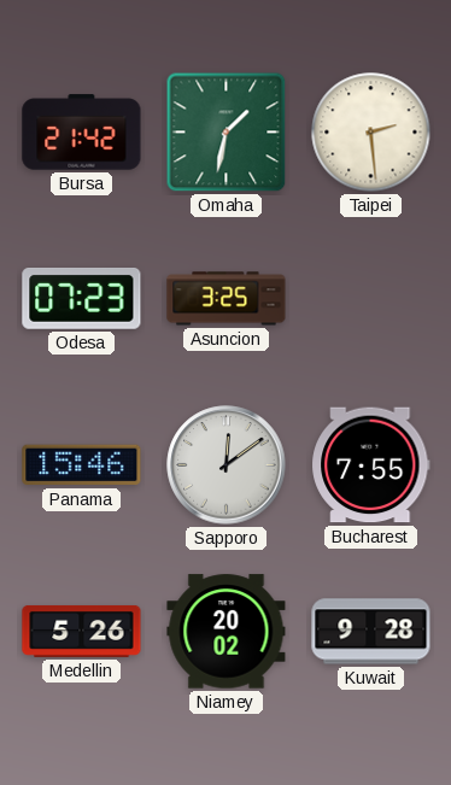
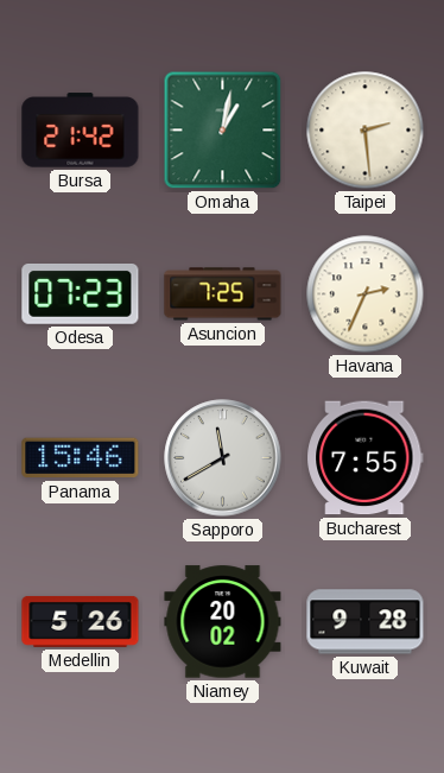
Omaha: 1:32 -> 1:02 (223, 131)
Asuncion: 3:25 -> 7:25 (223, 294)
Havana: none -> 2:34 (366, 294)
Sapporo: 12:09 -> 11:40 (223, 458)
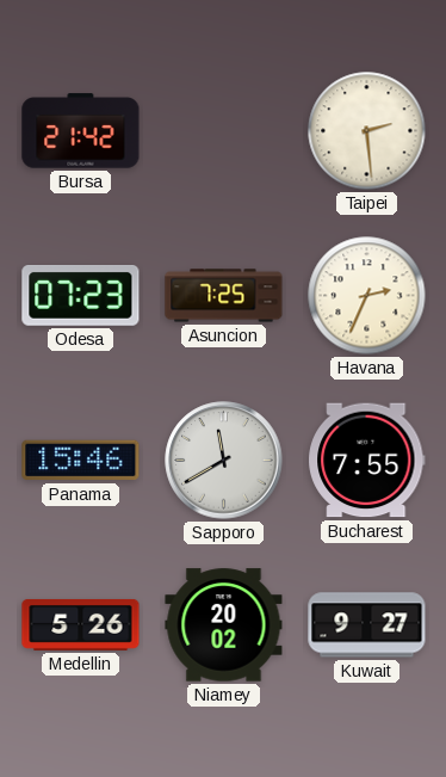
Omaha: 1:02 -> none (223, 131)
Kuwait: 9:28 -> 9:27 (367, 625)
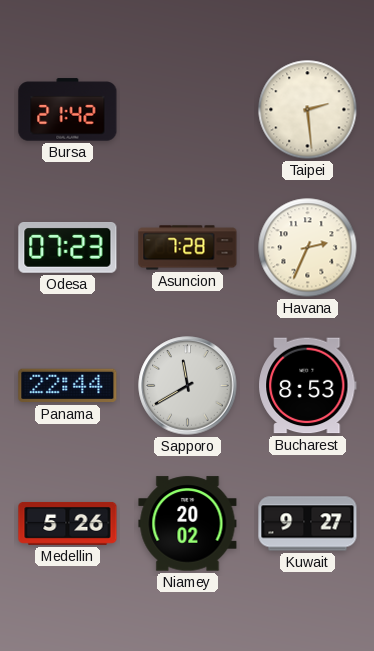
Asuncion: 7:25 -> 7:28 (188, 248)
Panama: 15:46 -> 22:44 (68, 386)
Bucharest: 7:55 -> 8:53 (308, 386)
